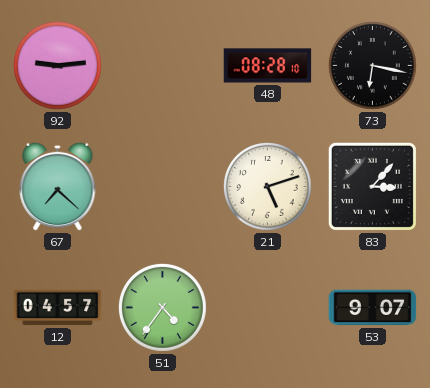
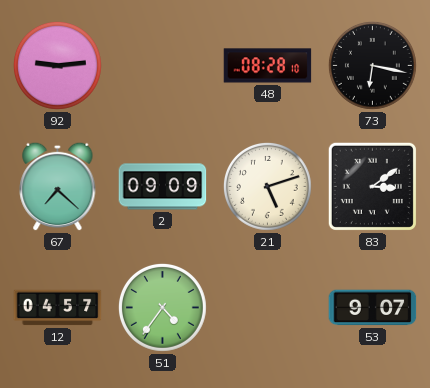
2: none -> 09:09 (163, 187)
83: 3:07 -> 3:09 (372, 186)
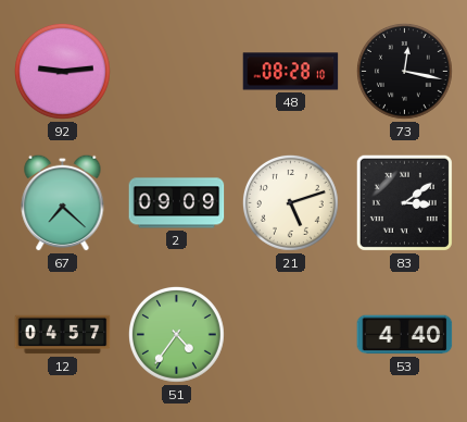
73: 6:17 -> 12:17 (404, 71)
53: 9:07 -> 4:40 (405, 335)
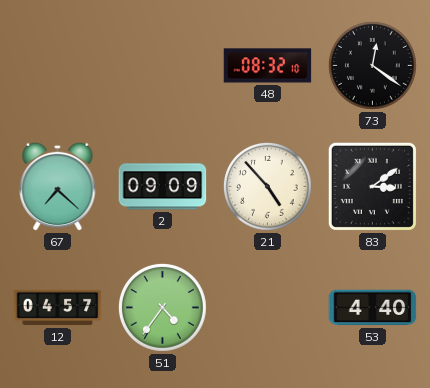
92: 9:14 -> none (62, 71)
48: 08:28 -> 08:32 (268, 66)
73: 12:17 -> 12:21 (372, 65)
21: 5:12 -> 4:53 (267, 186)
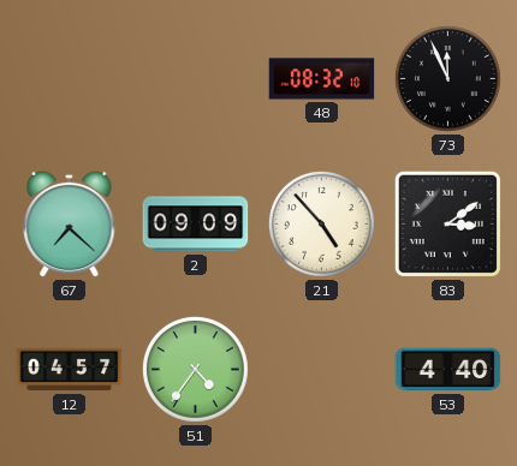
73: 12:21 -> 11:56 (447, 78)
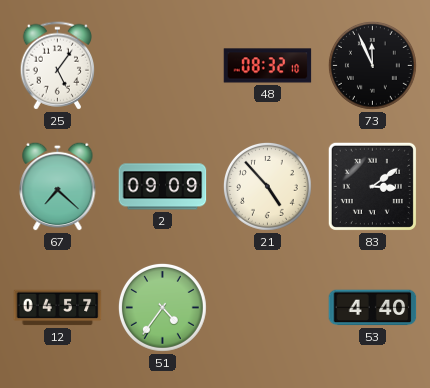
25: none -> 5:06 (57, 66)
